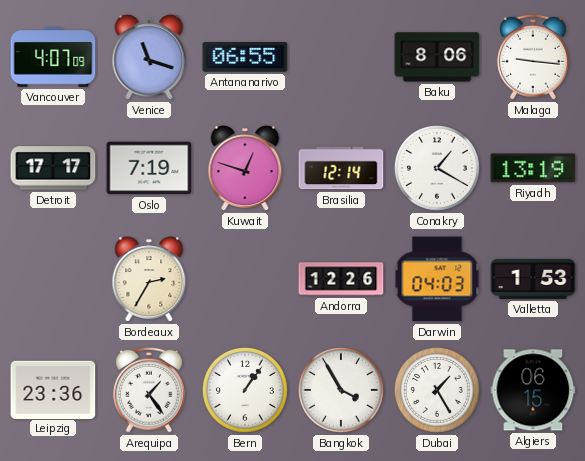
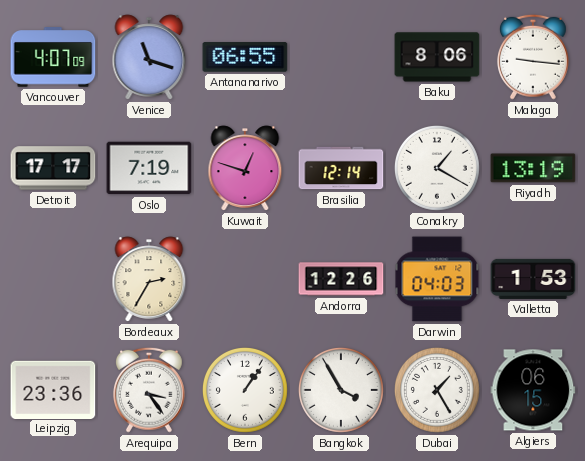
Arequipa: 1:24 -> 3:24 (149, 390)
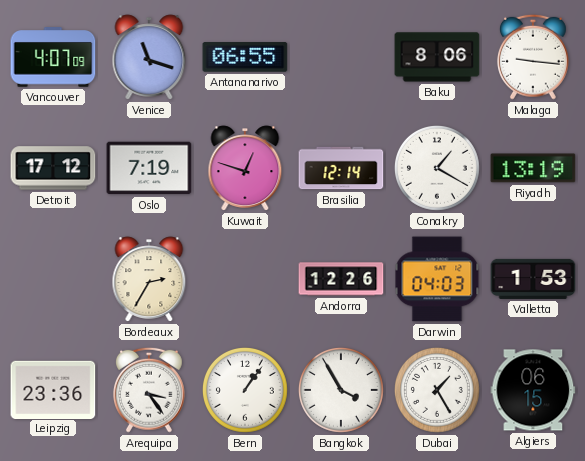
Detroit: 17:17 -> 17:12 (53, 168)
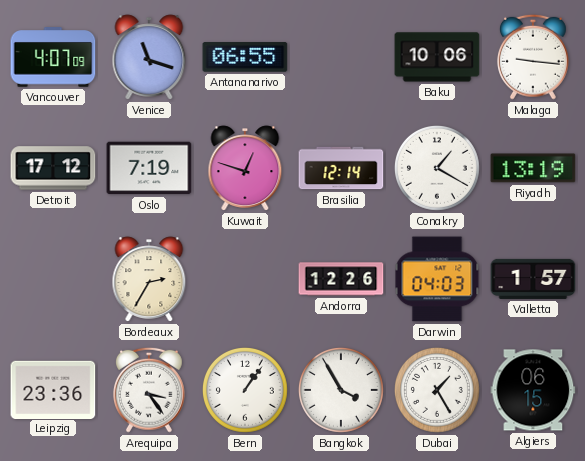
Baku: 8:06 -> 10:06 (437, 57)
Valletta: 1:53 -> 1:57 (533, 279)
